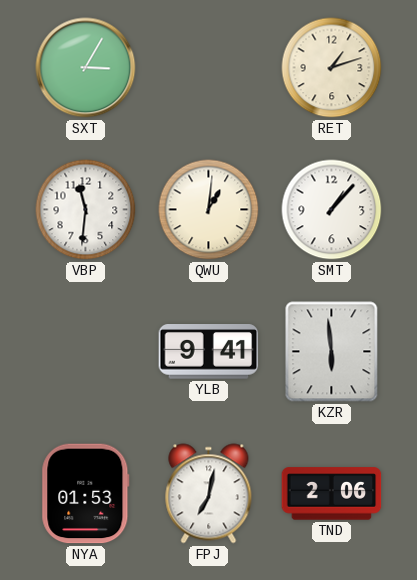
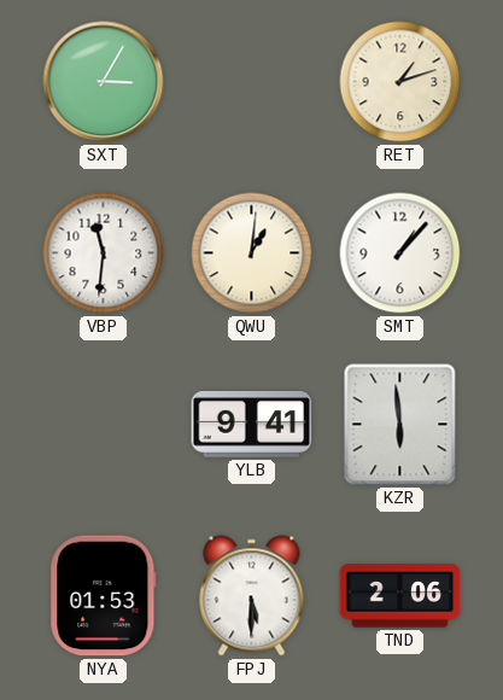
FPJ: 7:02 -> 5:30 (252, 596)
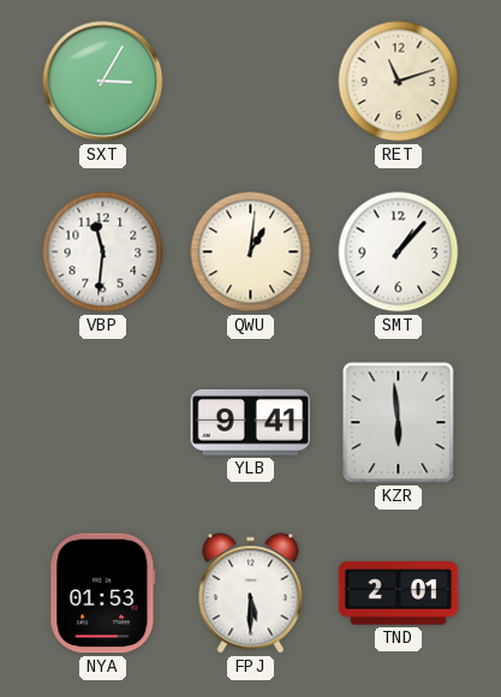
RET: 1:12 -> 11:12 (399, 82)
TND: 2:06 -> 2:01 (399, 594)
